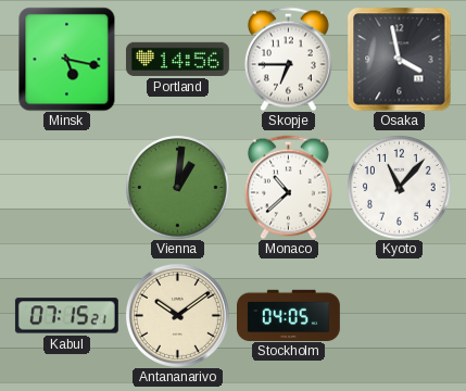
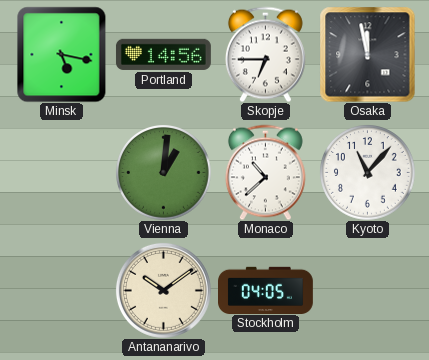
Osaka: 3:58 -> 11:58 (367, 54)
Kabul: 07:15 -> none (66, 316)
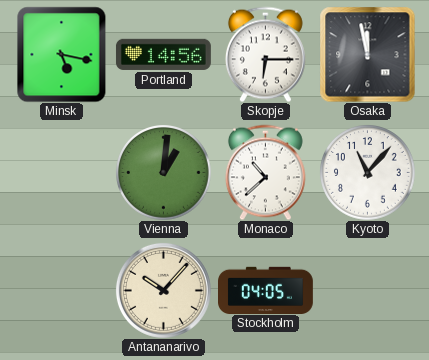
Skopje: 6:45 -> 6:15 (265, 54)
Antananarivo: 10:09 -> 10:07 (163, 290)
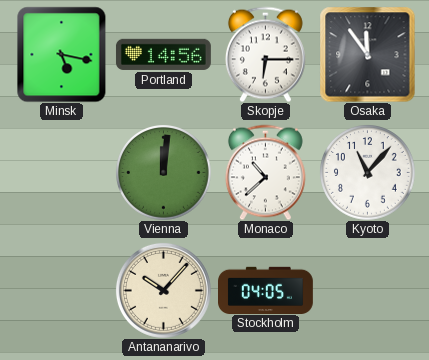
Osaka: 11:58 -> 11:54 (367, 54)
Vienna: 1:01 -> 12:01 (164, 173)
